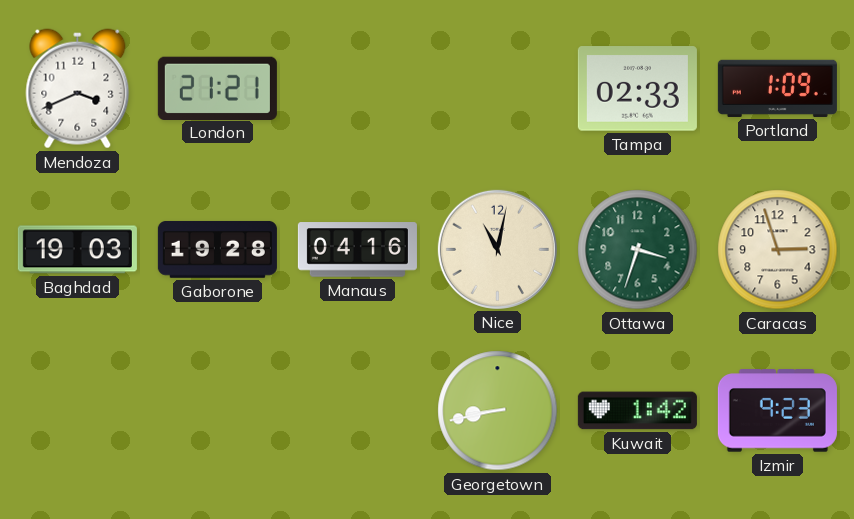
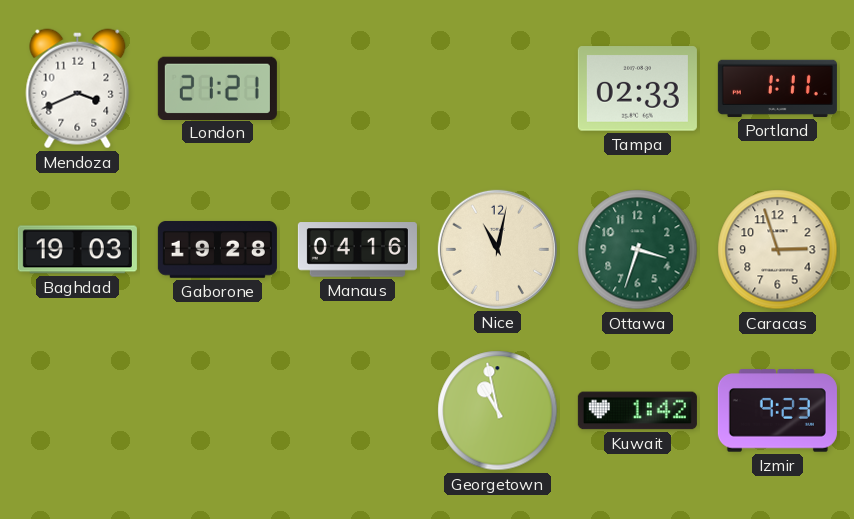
Portland: 1:09 -> 1:11 (777, 88)
Georgetown: 8:43 -> 10:58 (498, 411)
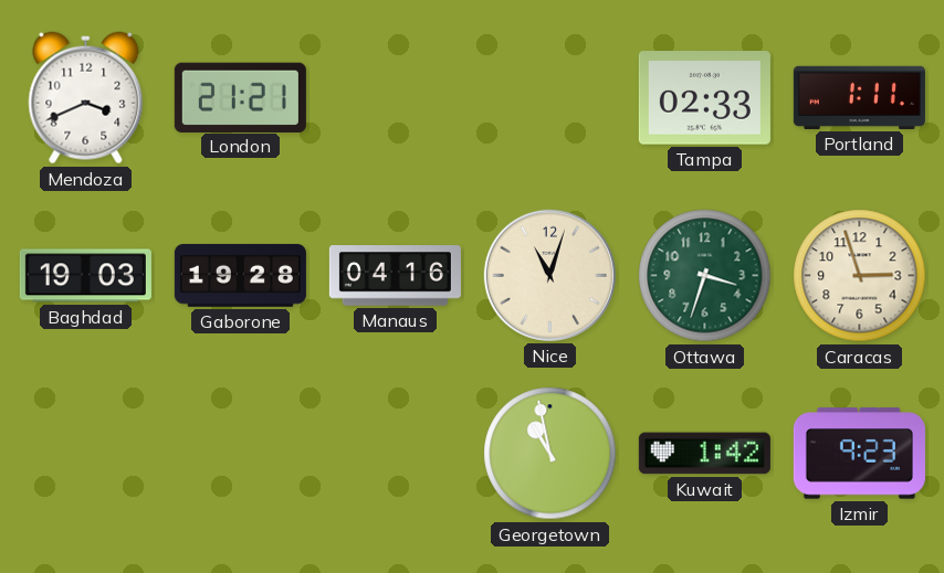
Nice: 11:02 -> 11:03 (549, 275)
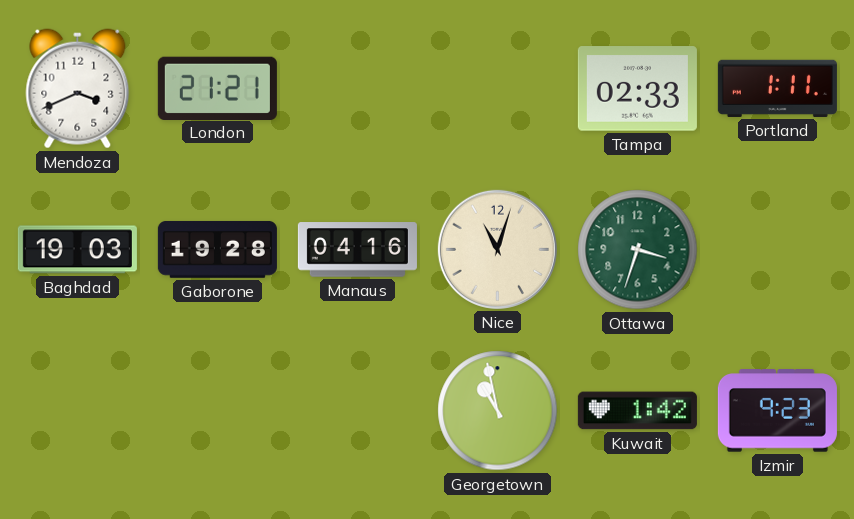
Caracas: 2:57 -> none (860, 276)
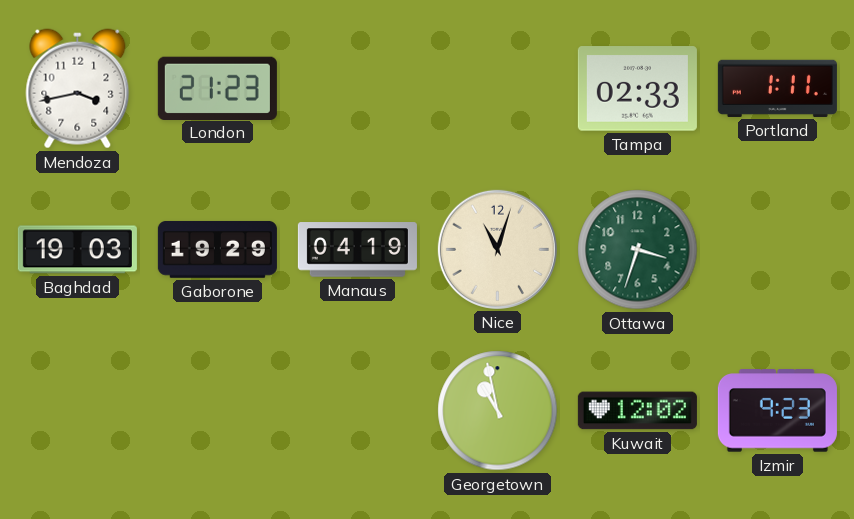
Mendoza: 3:41 -> 3:43 (78, 89)
London: 21:21 -> 21:23 (217, 88)
Gaborone: 19:28 -> 19:29 (217, 249)
Manaus: 04:16 -> 04:19 (357, 250)
Kuwait: 1:42 -> 12:02 (637, 411)
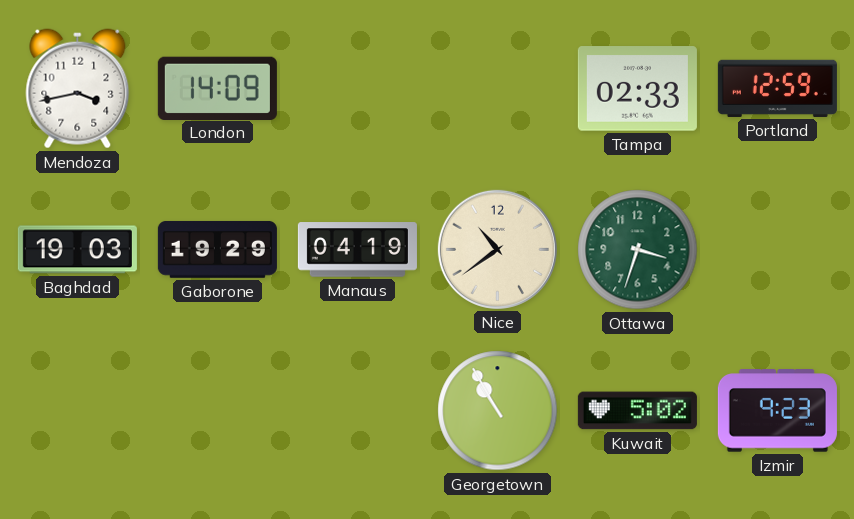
London: 21:23 -> 14:09 (217, 88)
Portland: 1:11 -> 12:59 (777, 88)
Nice: 11:03 -> 10:39 (497, 249)
Georgetown: 10:58 -> 10:55 (498, 411)
Kuwait: 12:02 -> 5:02 (637, 411)
